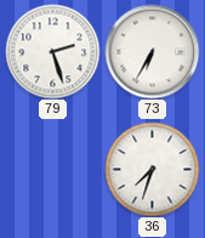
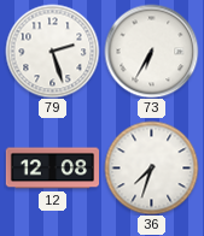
12: none -> 12:08 (52, 169)
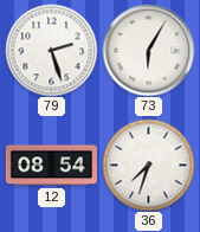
73: 6:35 -> 6:05 (148, 50)
12: 12:08 -> 08:54 (51, 166)
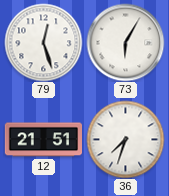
79: 2:27 -> 12:27 (43, 42)
12: 08:54 -> 21:51 (43, 140)
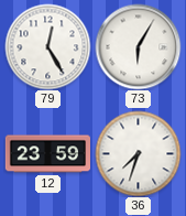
79: 12:27 -> 12:25 (47, 46)
12: 21:51 -> 23:59 (47, 154)
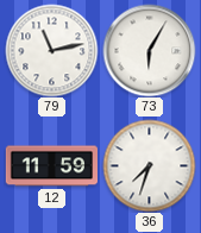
79: 12:25 -> 11:13 (51, 50)
12: 23:59 -> 11:59 (51, 166)
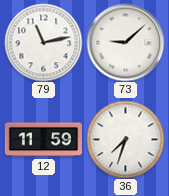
73: 6:05 -> 9:08 (125, 42)
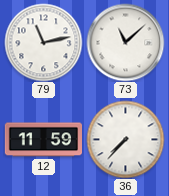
73: 9:08 -> 11:08 (125, 42)
36: 7:33 -> 7:37 (125, 139)
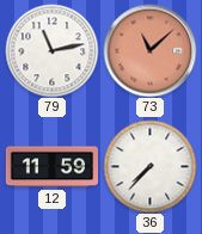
73 dial: white -> salmon (149, 50)
